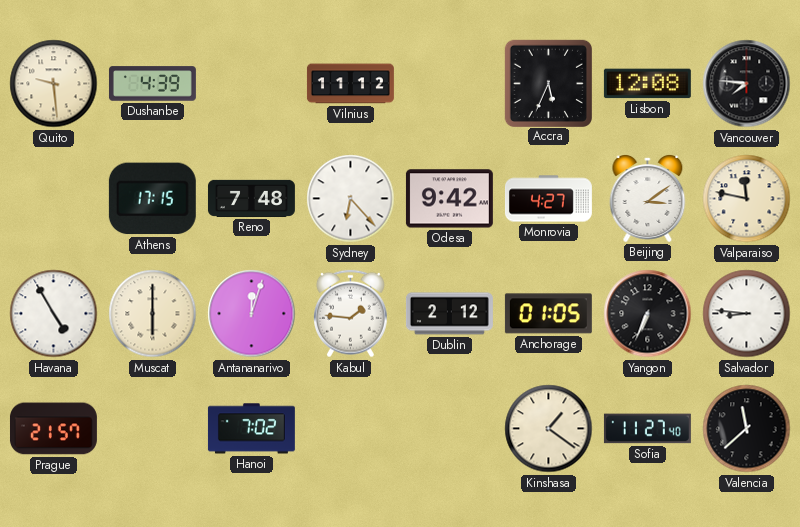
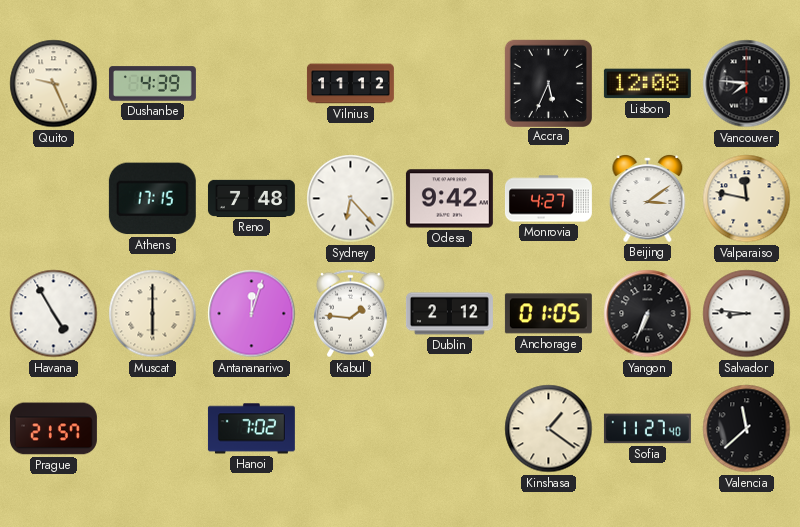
Quito: 9:29 -> 9:26 (54, 84)
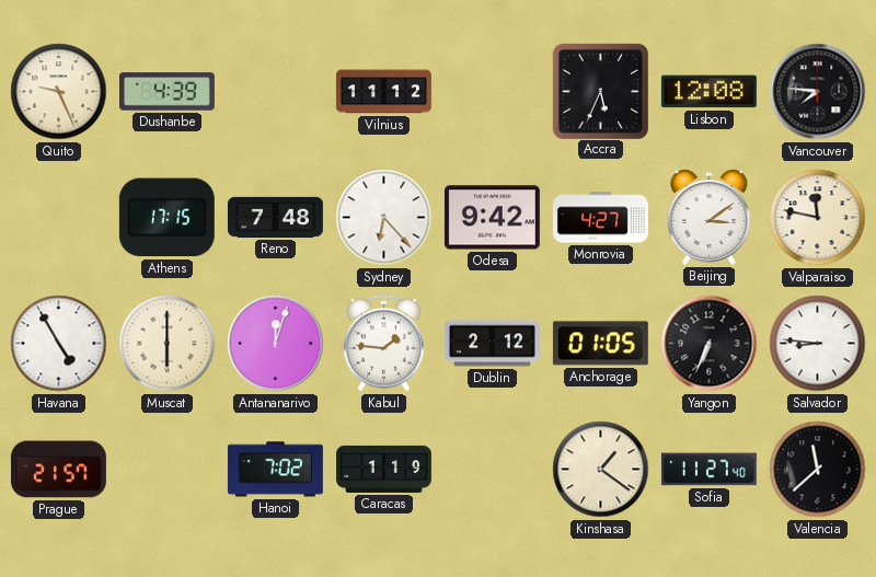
Caracas: none -> 1:19 (383, 469)
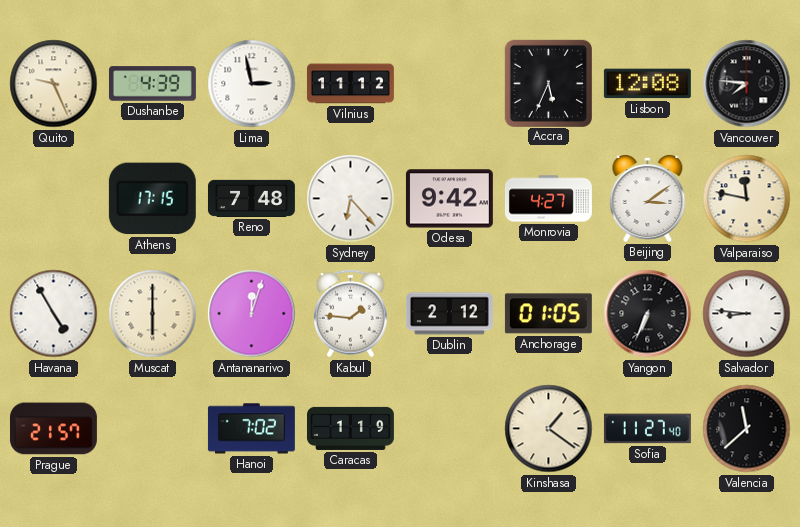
Lima: none -> 2:58 (252, 84)
